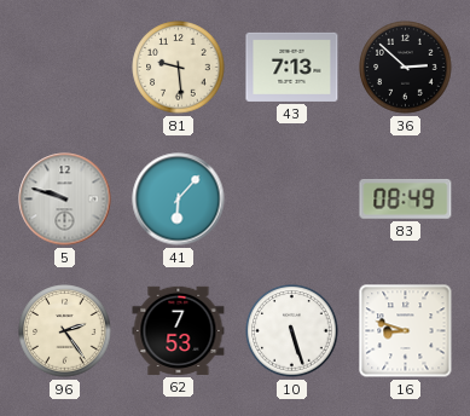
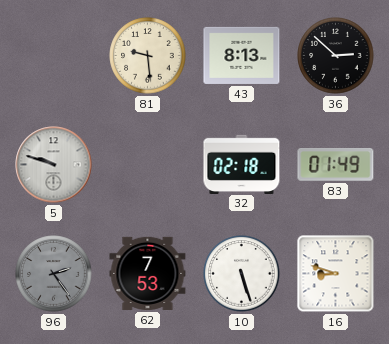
43: 7:13 -> 8:13 (242, 55)
41: 6:07 -> none (179, 200)
32: none -> 02:18 (242, 164)
83: 08:49 -> 01:49 (336, 165)
96 dial: cream -> grey (54, 274)
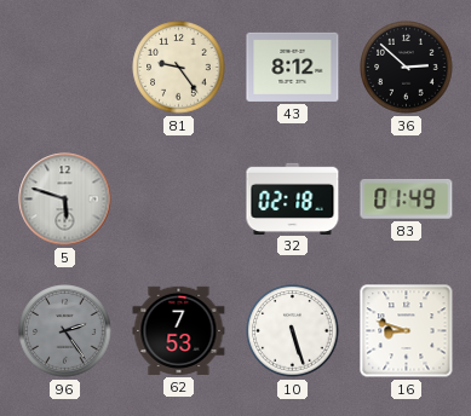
81: 9:29 -> 9:24 (179, 68)
43: 8:13 -> 8:12 (293, 67)
5: 9:48 -> 5:48 (65, 200)
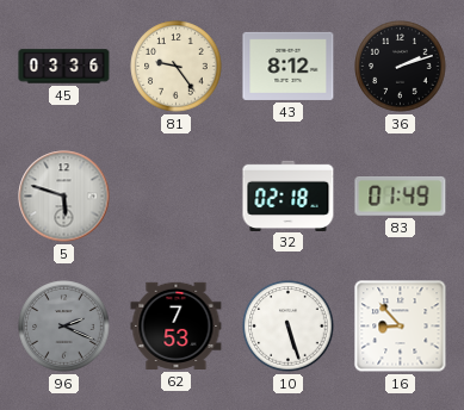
45: none -> 03:36 (64, 67)
36: 2:52 -> 2:12 (401, 67)
96: 2:24 -> 2:19 (64, 327)
16: 8:48 -> 8:53 (401, 327)
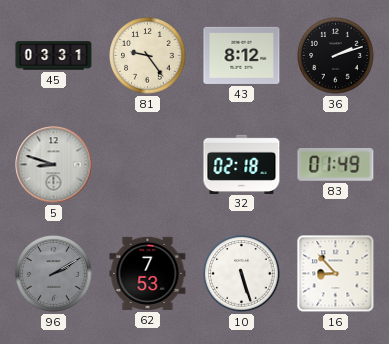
45: 03:36 -> 03:31 (54, 56)
5: 5:48 -> 8:48 (54, 165)
96: 2:19 -> 2:10 (54, 274)
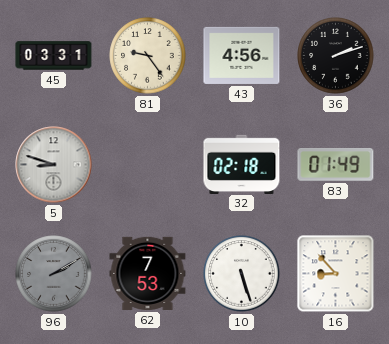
43: 8:12 -> 4:56 (242, 55)
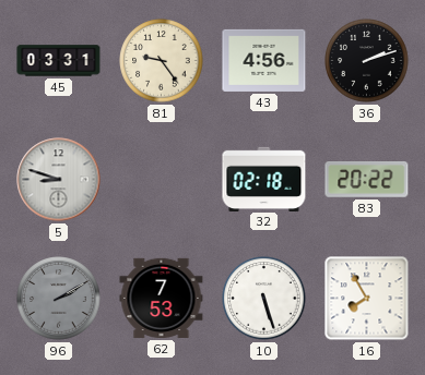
83: 01:49 -> 20:22 (367, 180)
16: 8:53 -> 7:55 (367, 299)
